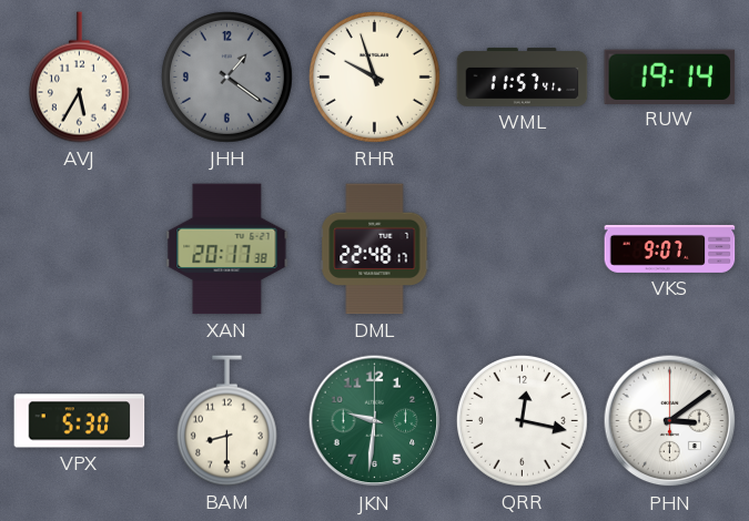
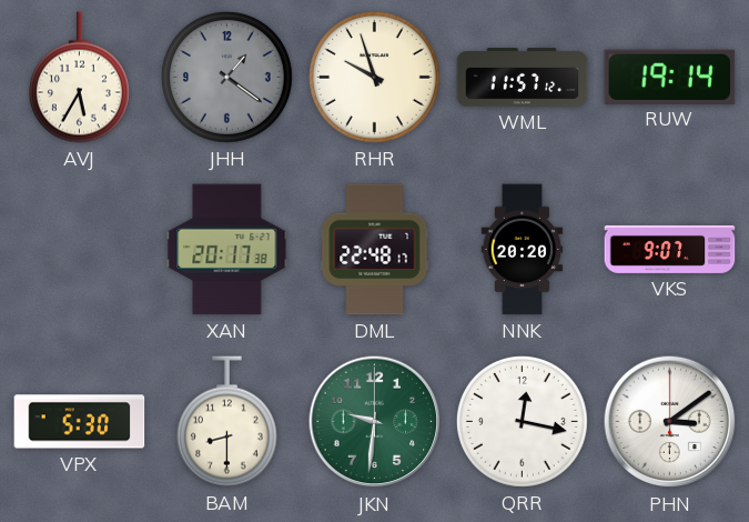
WML: 11:57:41 -> 11:57:12 (523, 78)
NNK: none -> 20:20 (523, 250)
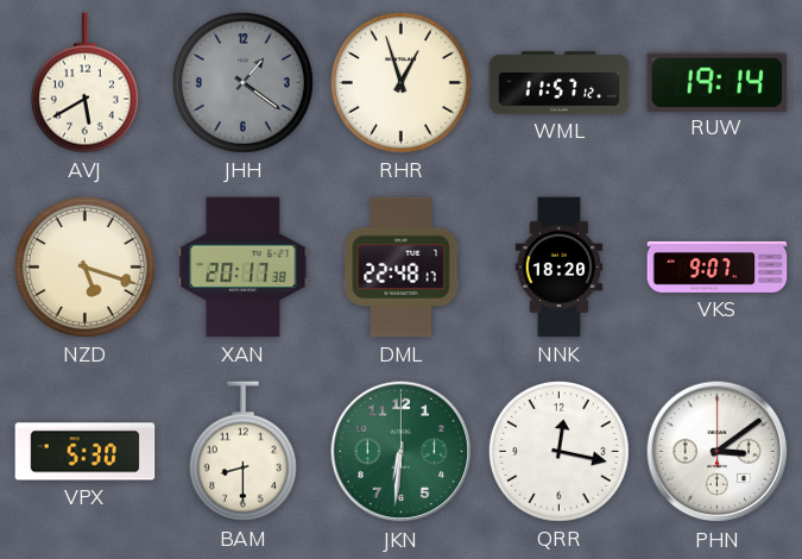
AVJ: 5:35 -> 5:40 (84, 83)
RHR: 9:57 -> 12:57 (400, 82)
NZD: none -> 5:18 (84, 266)
NNK: 20:20 -> 18:20 (560, 268)
JKN: 9:31 -> 6:31 (402, 452)
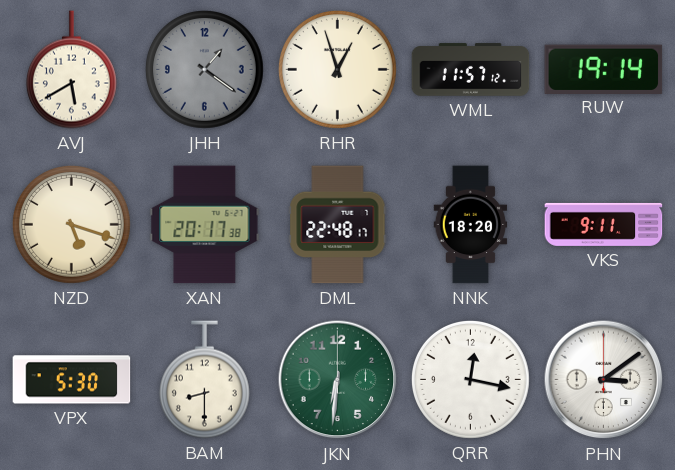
VKS: 9:07 -> 9:11 (604, 224)
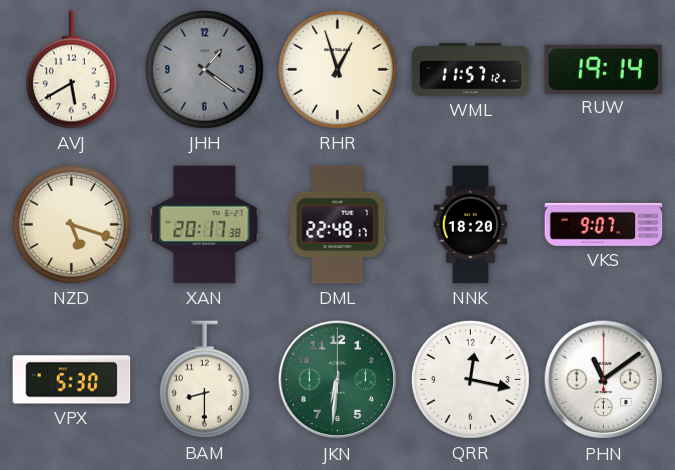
VKS: 9:11 -> 9:07 (604, 224)
PHN: 3:09 -> 11:09 (604, 380)
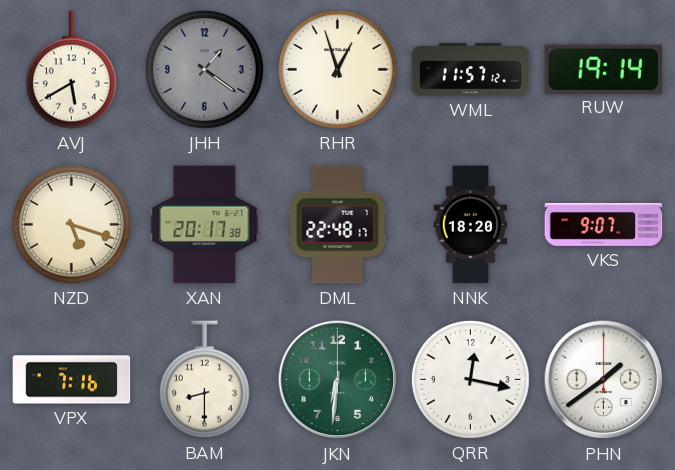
VPX: 5:30 -> 7:16 (72, 380)
PHN: 11:09 -> 1:39 (604, 380)
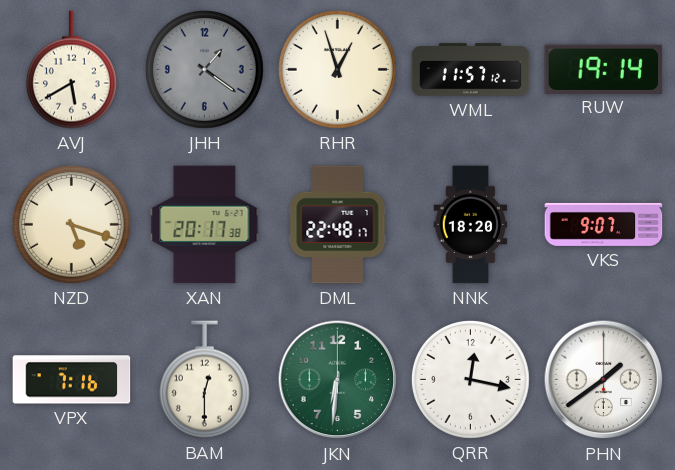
BAM: 8:30 -> 12:30 (204, 380)
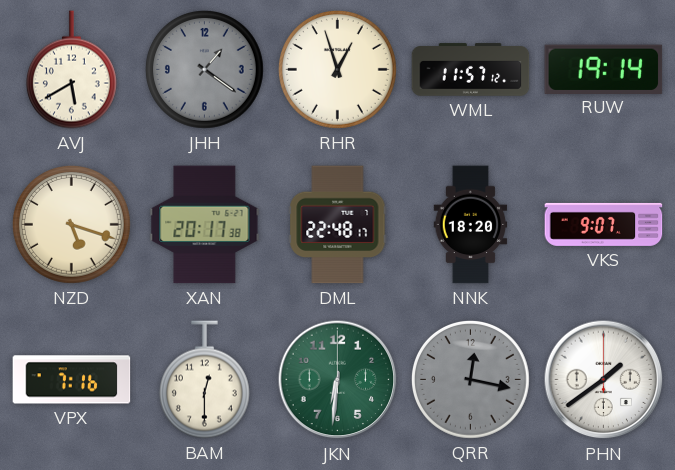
QRR dial: white -> grey (470, 379)
